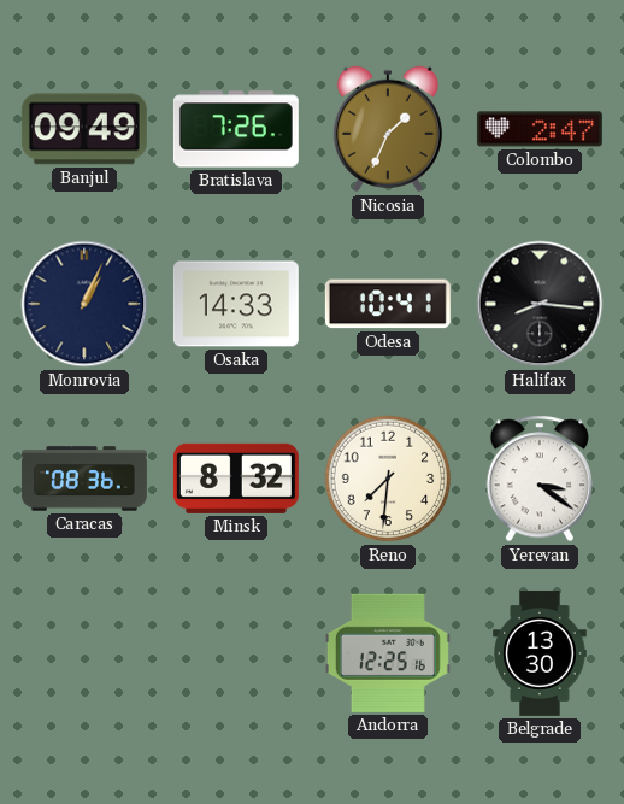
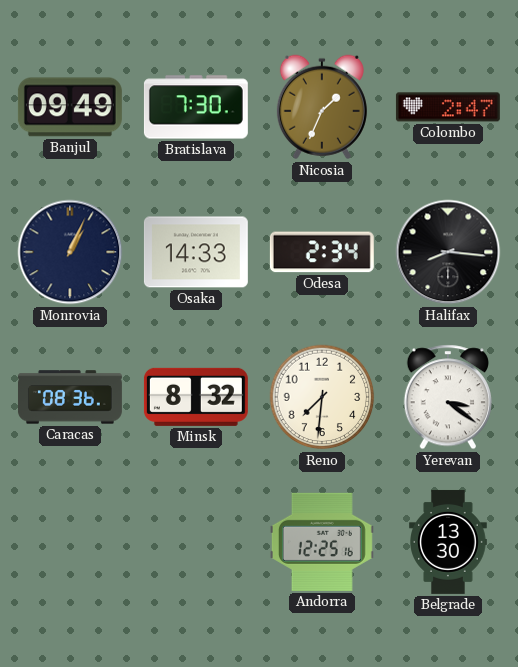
Bratislava: 7:26 -> 7:30 (196, 107)
Odesa: 10:41 -> 2:34 (322, 252)
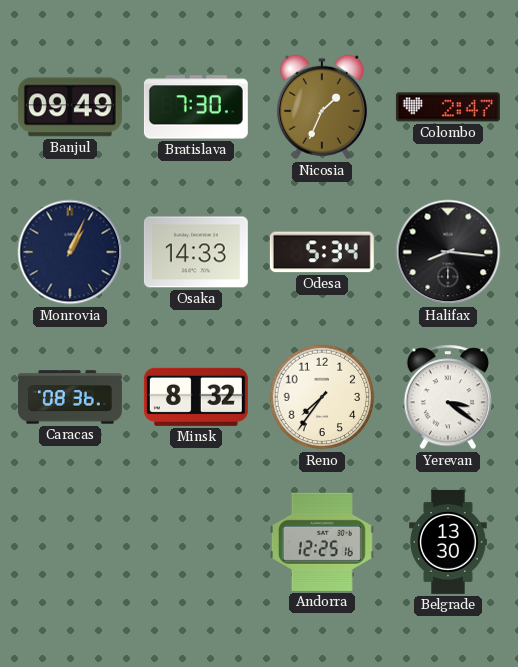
Odesa: 2:34 -> 5:34 (322, 252)
Reno: 7:31 -> 7:36 (322, 397)
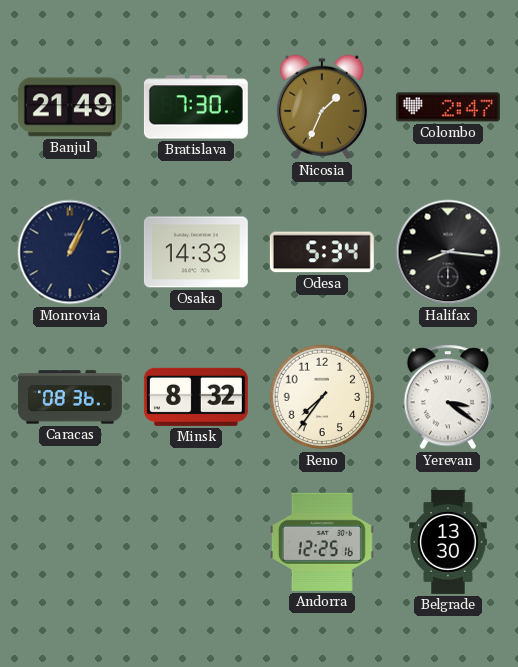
Banjul: 09:49 -> 21:49 (70, 107)
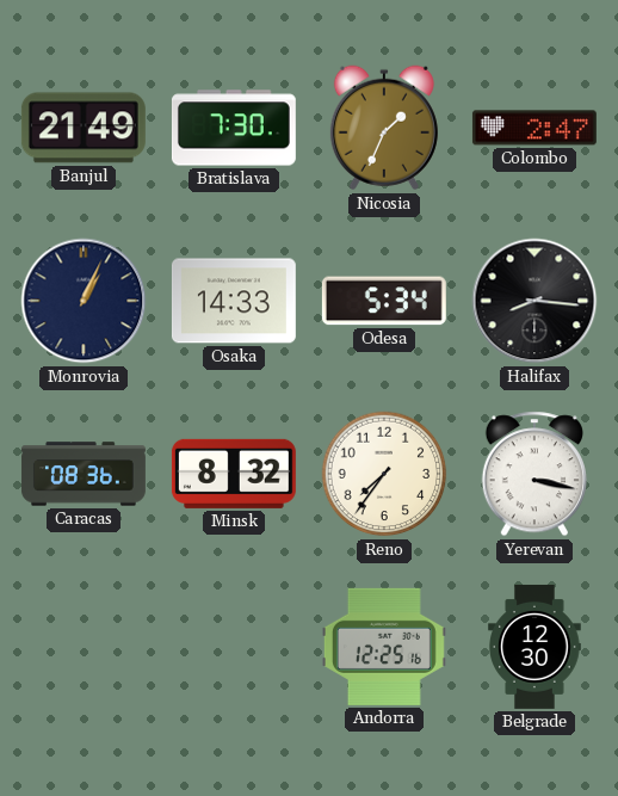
Yerevan: 3:21 -> 3:17 (534, 474)
Belgrade: 13:30 -> 12:30 (534, 647)
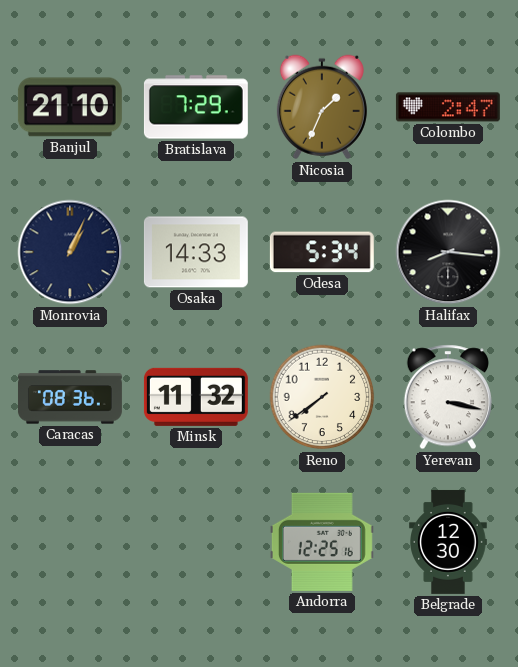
Banjul: 21:49 -> 21:10 (70, 107)
Bratislava: 7:30 -> 7:29 (196, 107)
Minsk: 8:32 -> 11:32 (196, 397)
Reno: 7:36 -> 7:39 (322, 397)
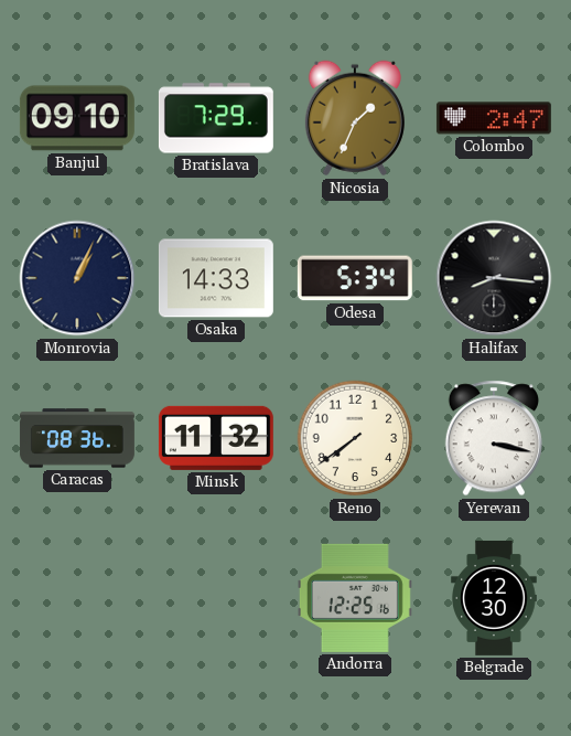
Banjul: 21:10 -> 09:10 (77, 118)
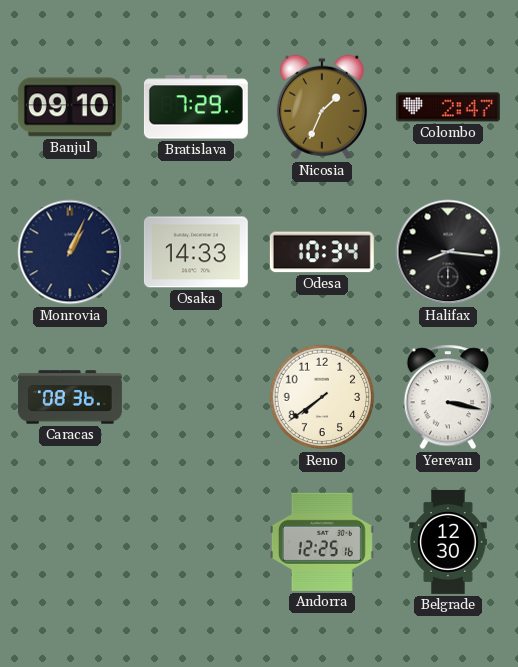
Odesa: 5:34 -> 10:34 (322, 252)
Minsk: 11:32 -> none (216, 438)
